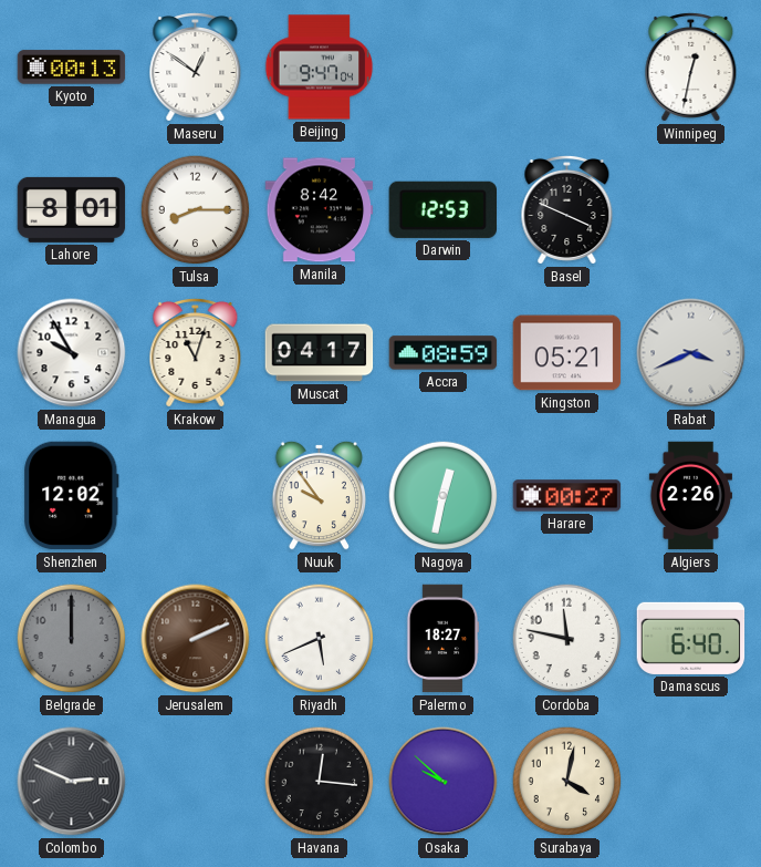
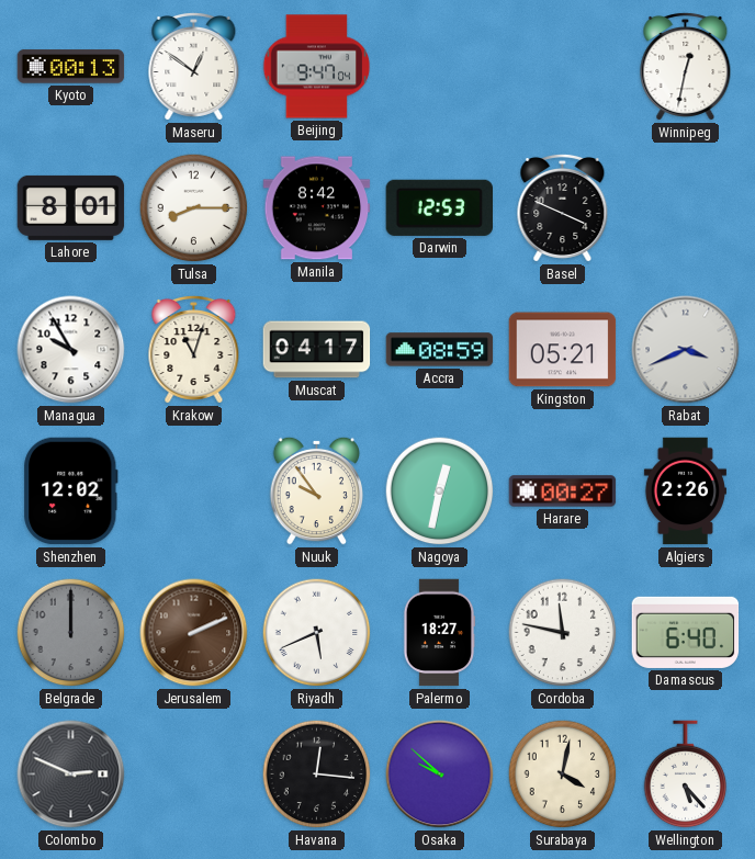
Wellington: none -> 5:23 (686, 775)
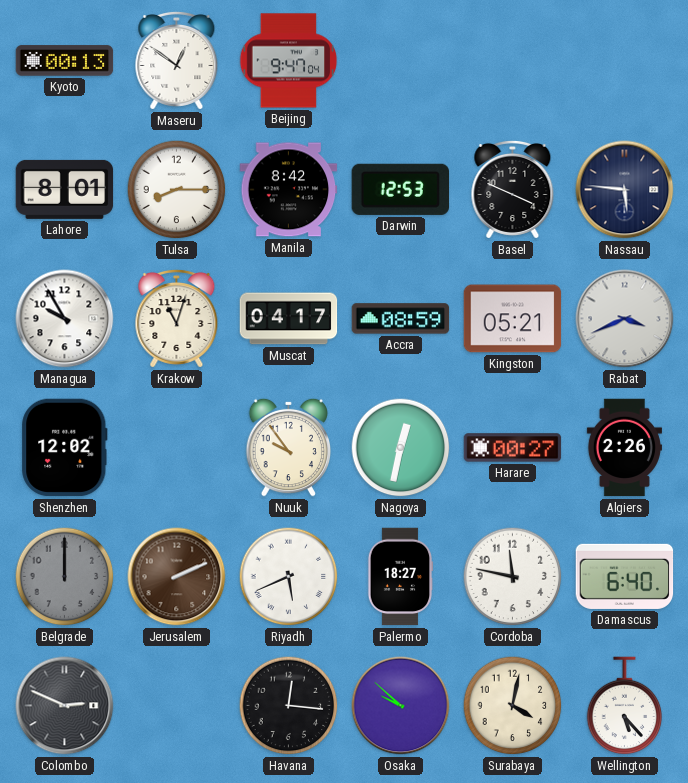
Winnipeg: 12:32 -> none (686, 66)
Nassau: none -> 5:46 (625, 190)
